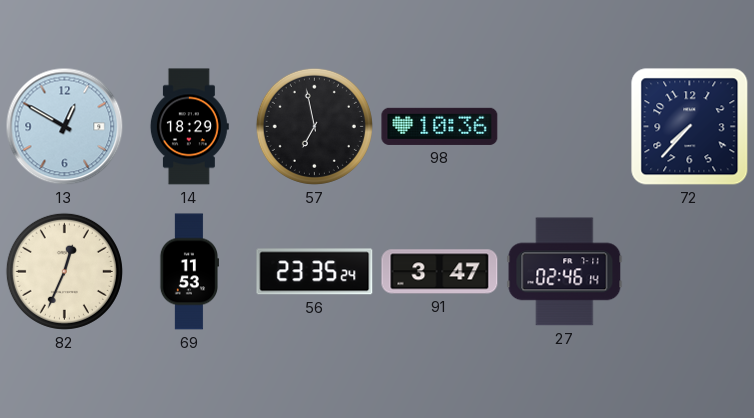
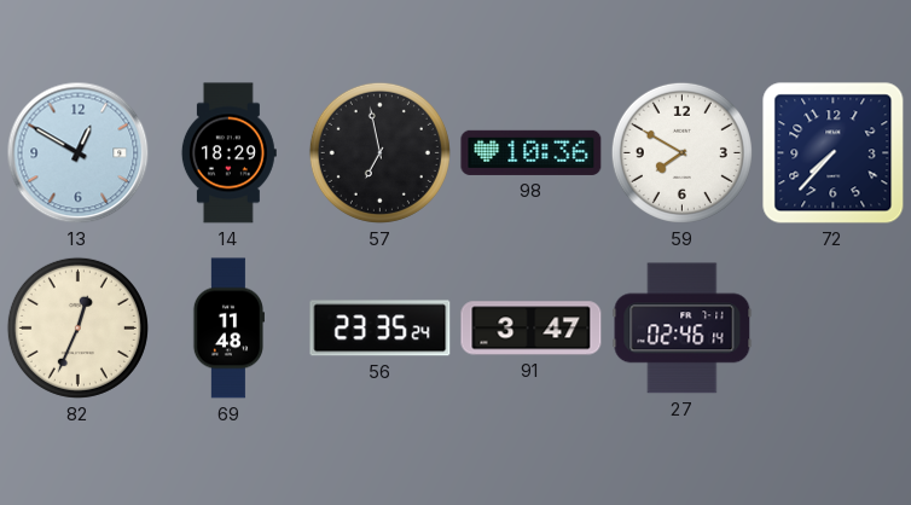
59: none -> 7:50 (681, 152)
69: 11:53 -> 11:48 (227, 329)
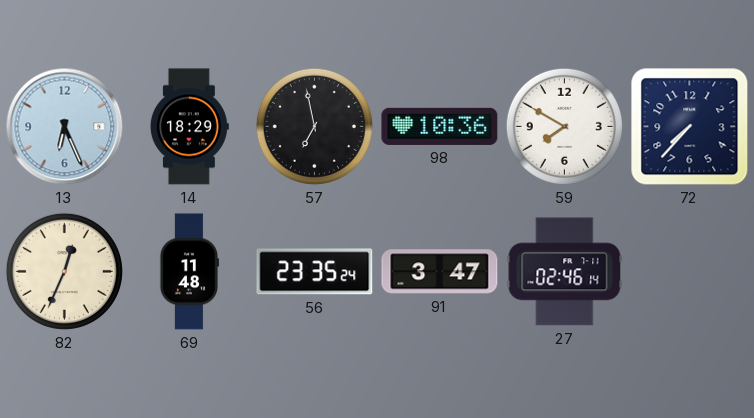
13: 12:50 -> 6:26 (65, 127)
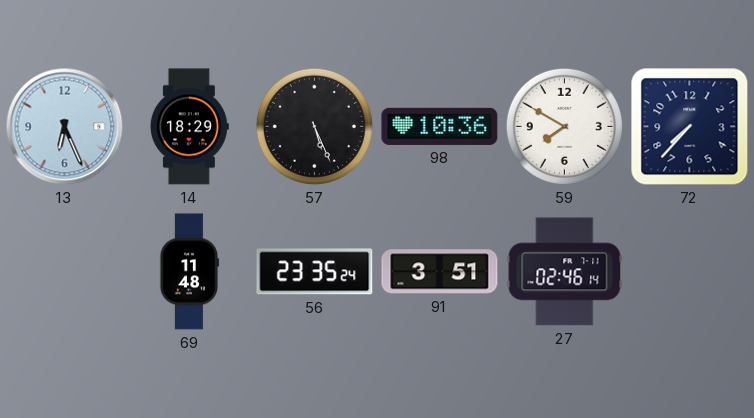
57: 6:58 -> 5:26 (314, 126)
82: 12:34 -> none (64, 271)
91: 3:47 -> 3:51 (440, 272)
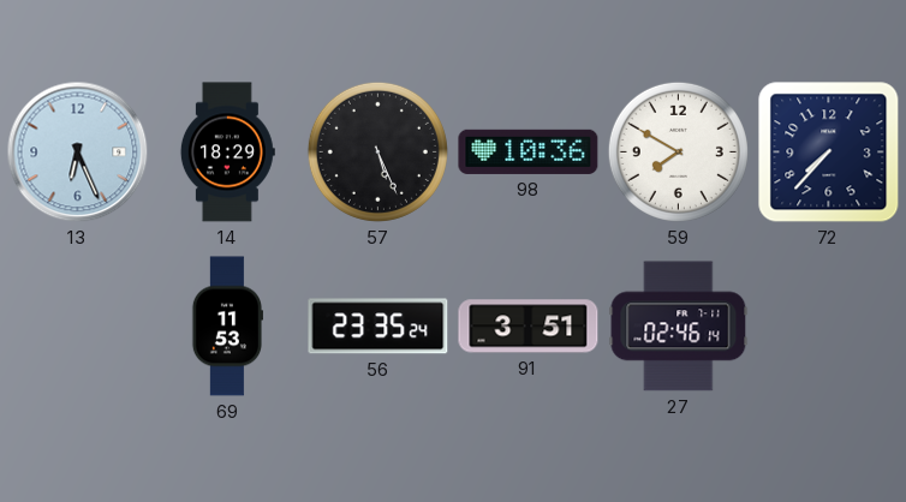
69: 11:48 -> 11:53 (226, 327)
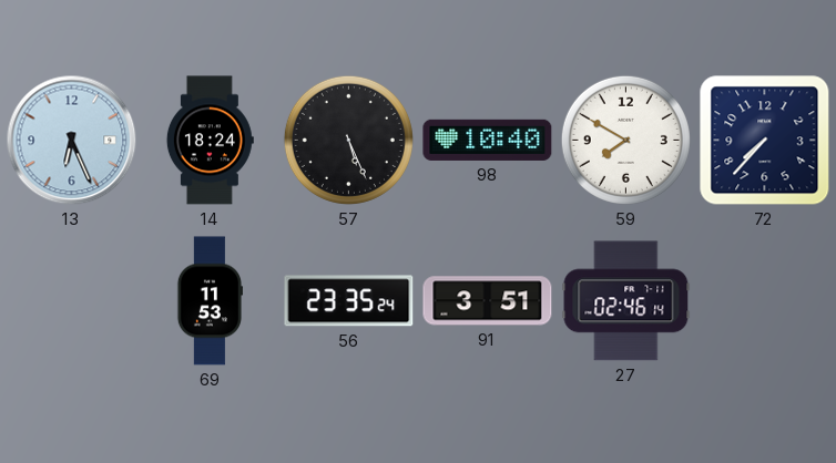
14: 18:29 -> 18:24 (210, 141)
98: 10:36 -> 10:40 (488, 140)
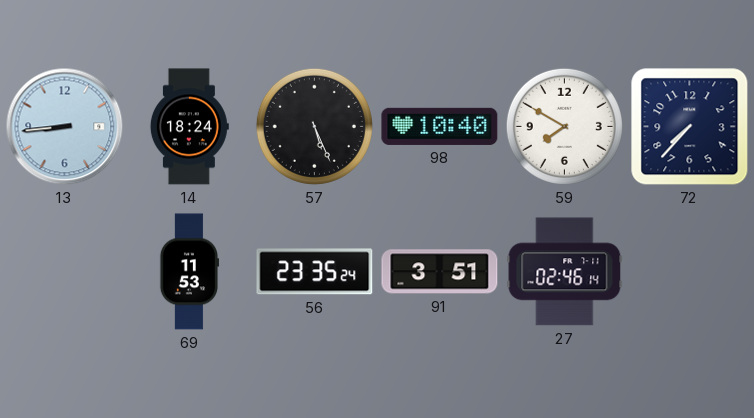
13: 6:26 -> 8:44 (65, 127)
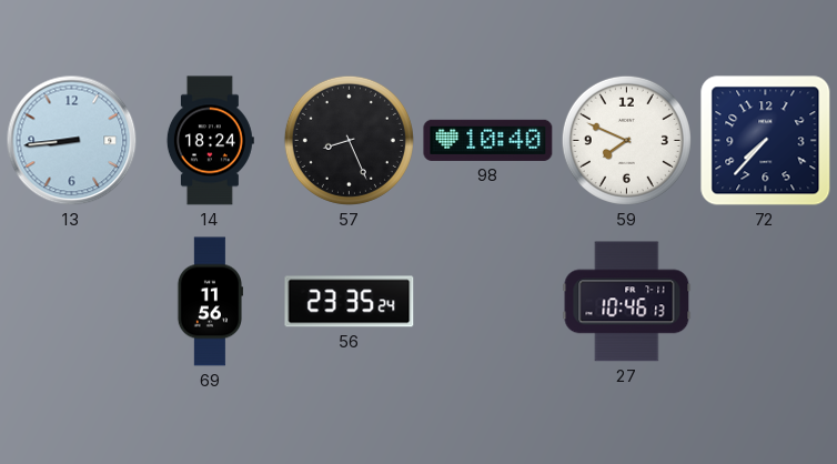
57: 5:26 -> 8:26 (349, 140)
59: 7:50 -> 7:49 (626, 140)
69: 11:53 -> 11:56 (209, 302)
91: 3:51 -> none (440, 272)
27: 02:46 -> 10:46 (627, 302)
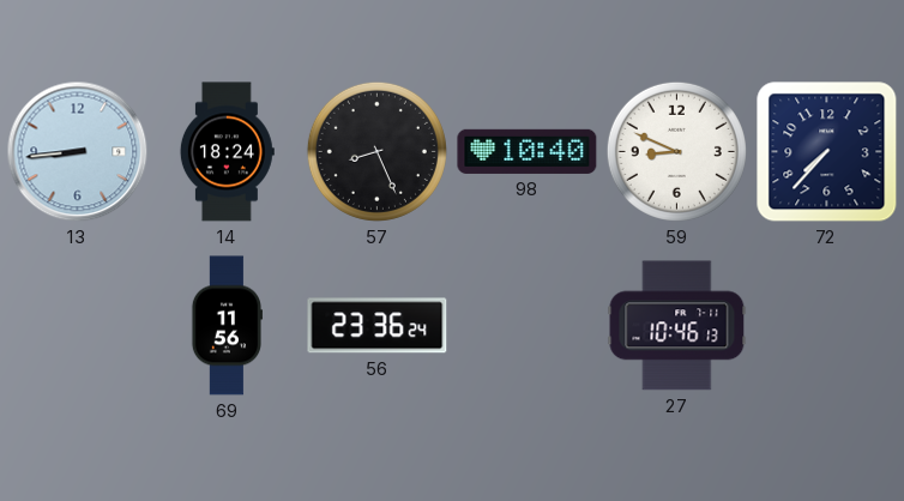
59: 7:49 -> 8:49 (676, 151)
56: 23:35 -> 23:36 (378, 326)
